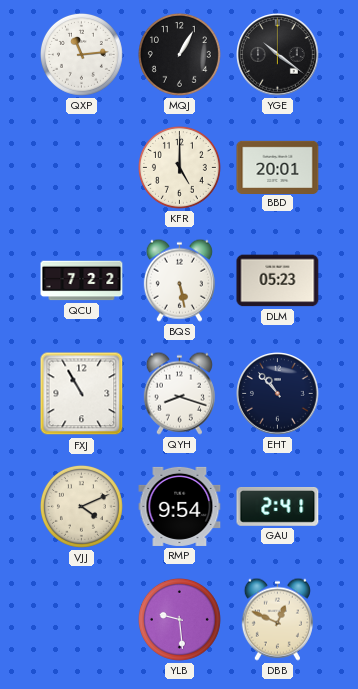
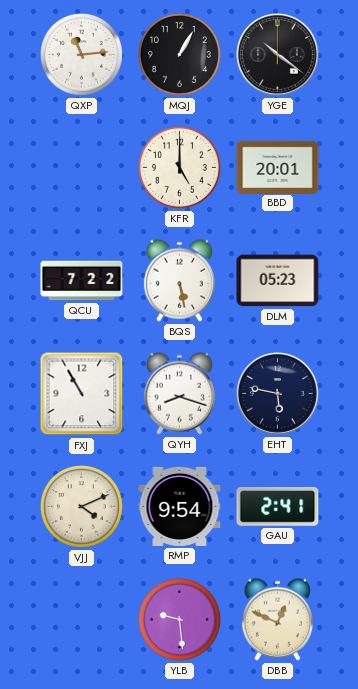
EHT: 10:53 -> 5:47 (278, 394)
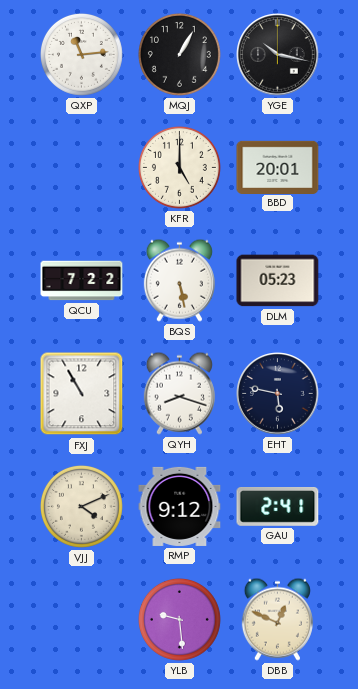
YGE: 10:21 -> 10:17 (278, 55)
RMP: 9:54 -> 9:12 (180, 506)
